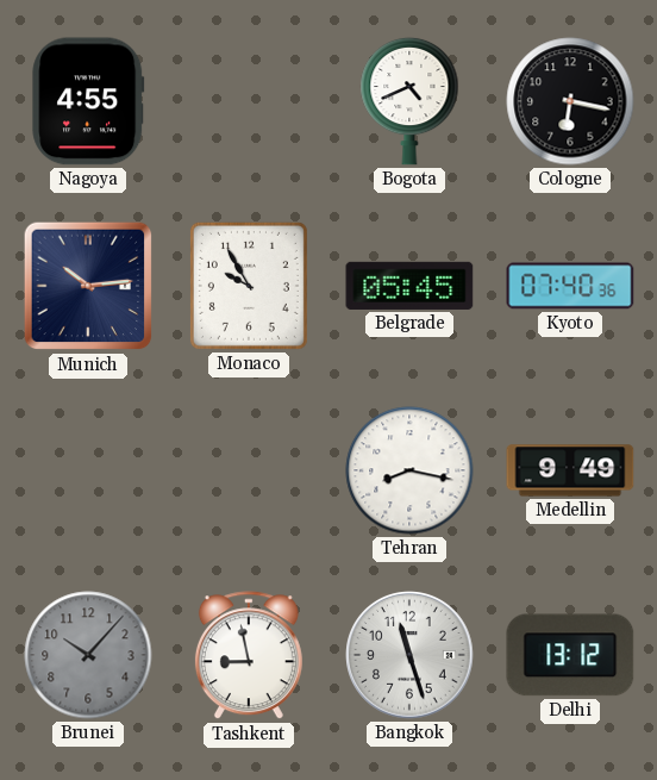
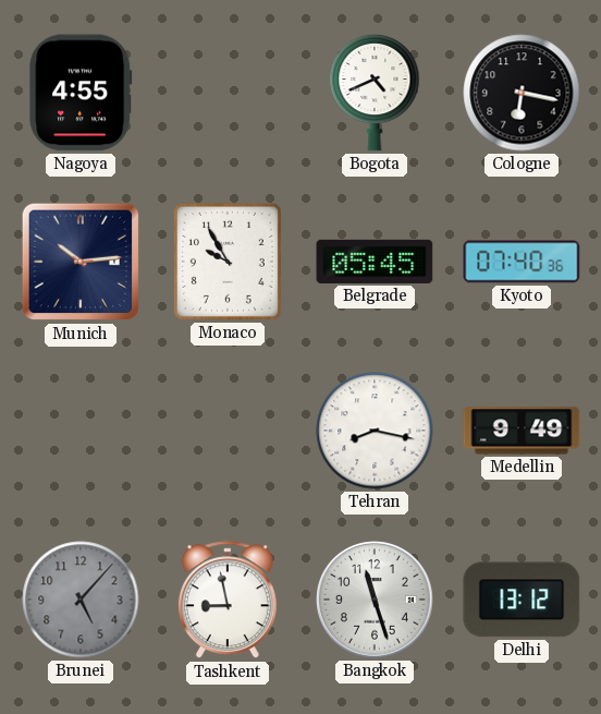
Brunei: 10:07 -> 5:07 (81, 600)
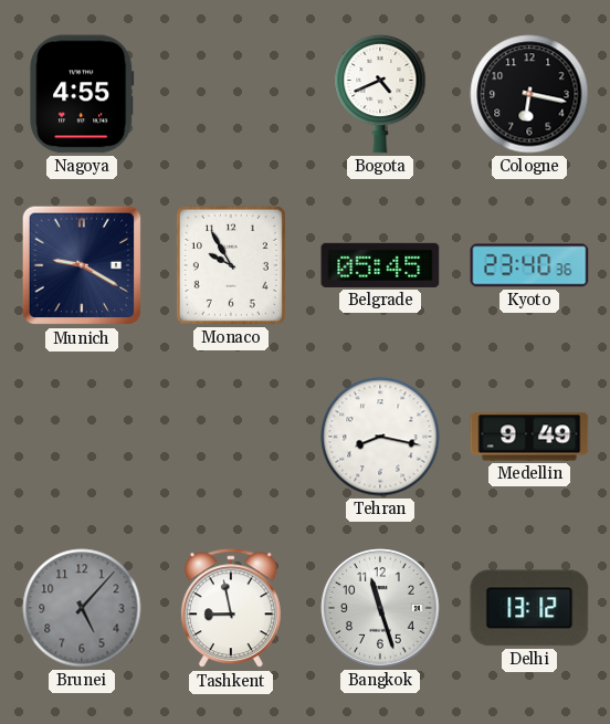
Munich: 10:14 -> 9:20 (82, 265)
Kyoto: 07:40 -> 23:40 (529, 265)
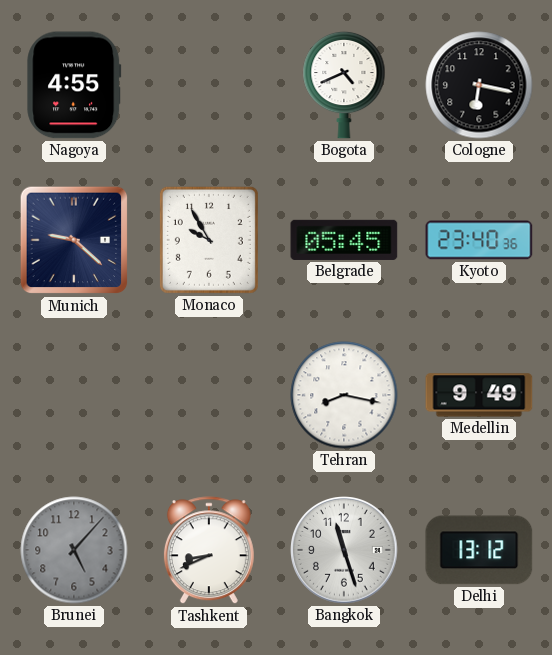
Munich: 9:20 -> 9:22 (74, 240)
Tashkent: 8:58 -> 8:41 (209, 551)
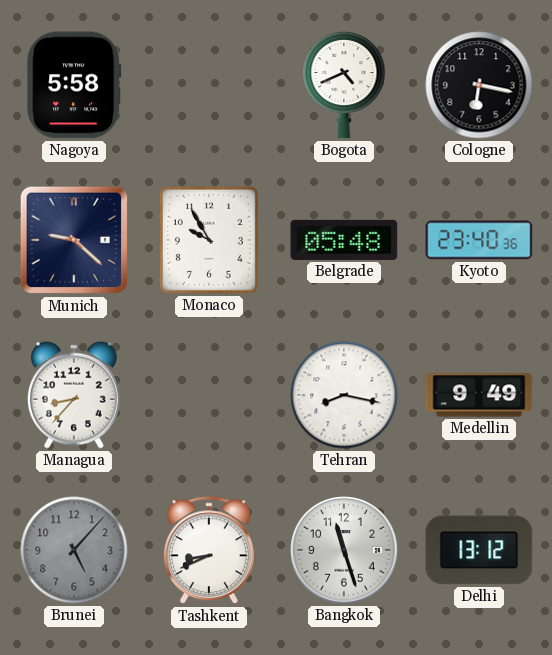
Nagoya: 4:55 -> 5:58 (74, 85)
Belgrade: 05:45 -> 05:48 (344, 240)
Managua: none -> 8:37 (74, 395)
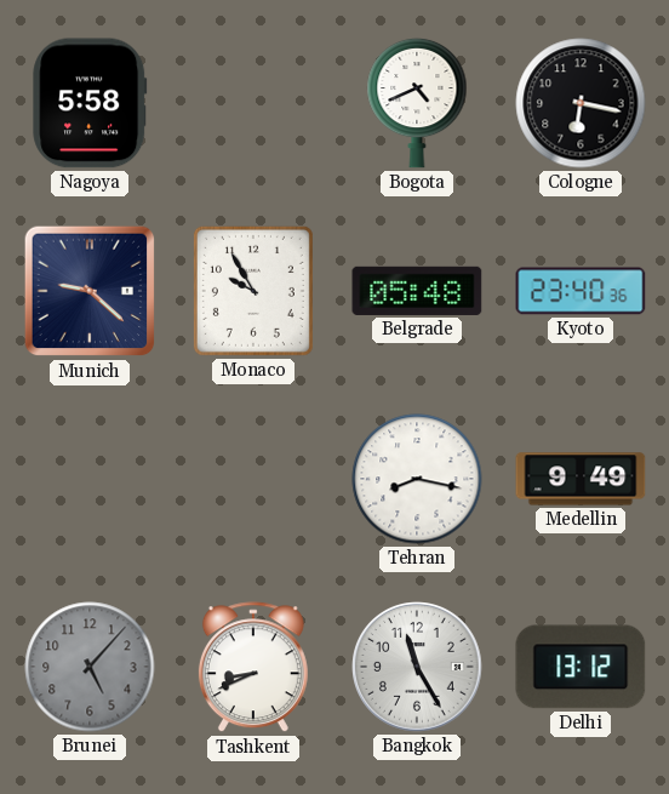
Managua: 8:37 -> none (74, 395)
Bangkok: 11:27 -> 11:25 (417, 667)
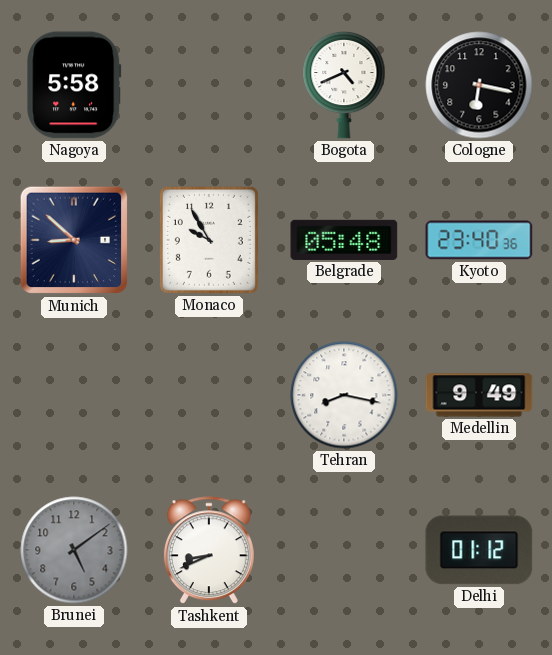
Munich: 9:22 -> 8:52 (74, 240)
Brunei: 5:07 -> 5:09 (74, 550)
Bangkok: 11:25 -> none (417, 667)
Delhi: 13:12 -> 01:12 (479, 550)
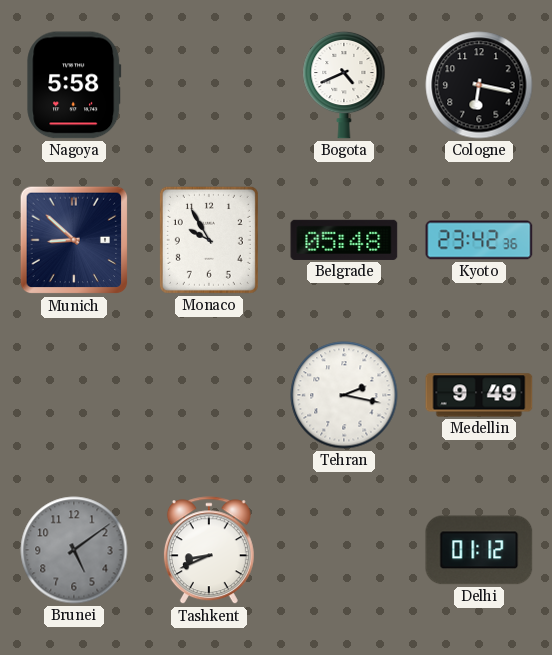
Kyoto: 23:40 -> 23:42 (479, 240)
Tehran: 8:17 -> 2:17 (344, 395)
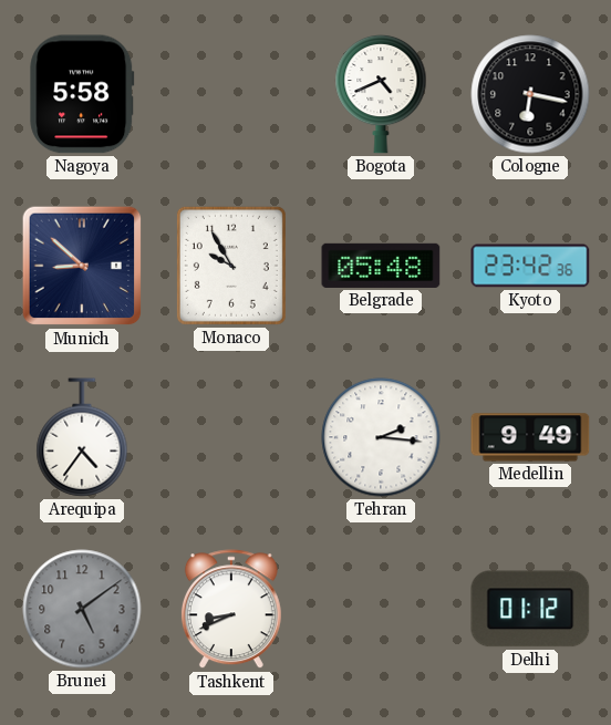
Arequipa: none -> 4:36 (82, 437)
Tehran: 2:17 -> 2:16 (381, 437)
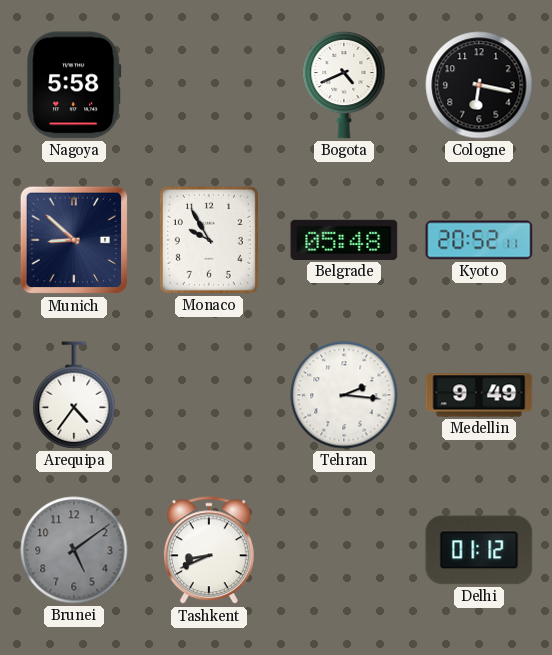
Kyoto: 23:42 -> 20:52 (479, 240)
